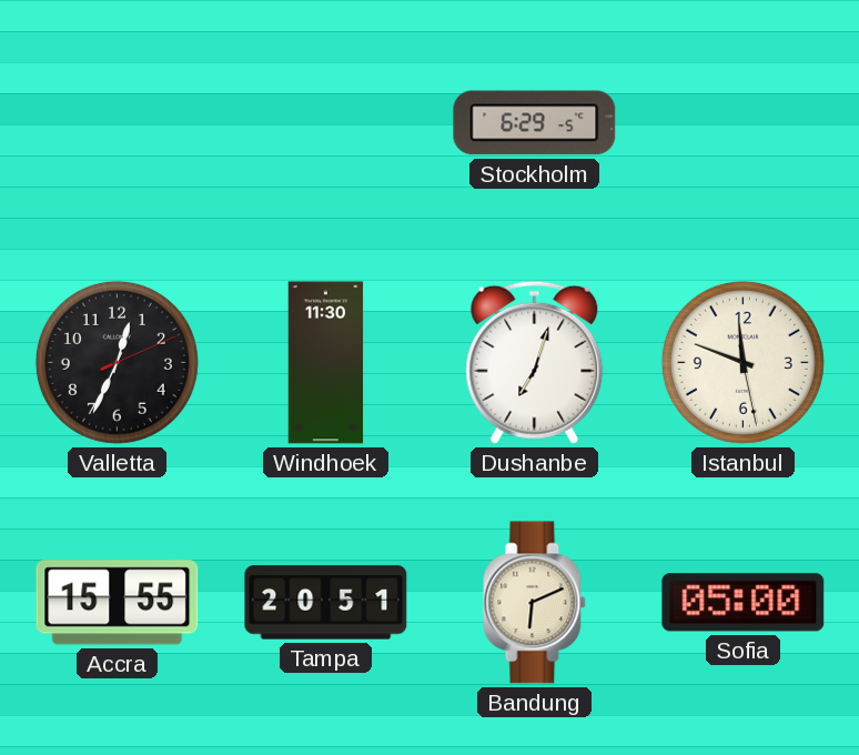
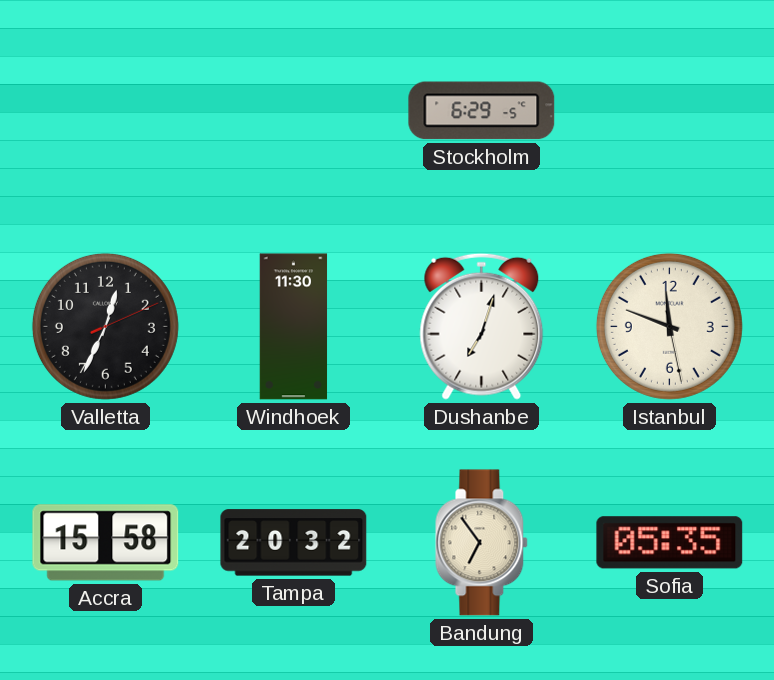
Accra: 15:55 -> 15:58 (106, 543)
Tampa: 20:51 -> 20:32 (294, 543)
Bandung: 6:11 -> 6:54 (482, 543)
Sofia: 05:00 -> 05:35 (670, 543)
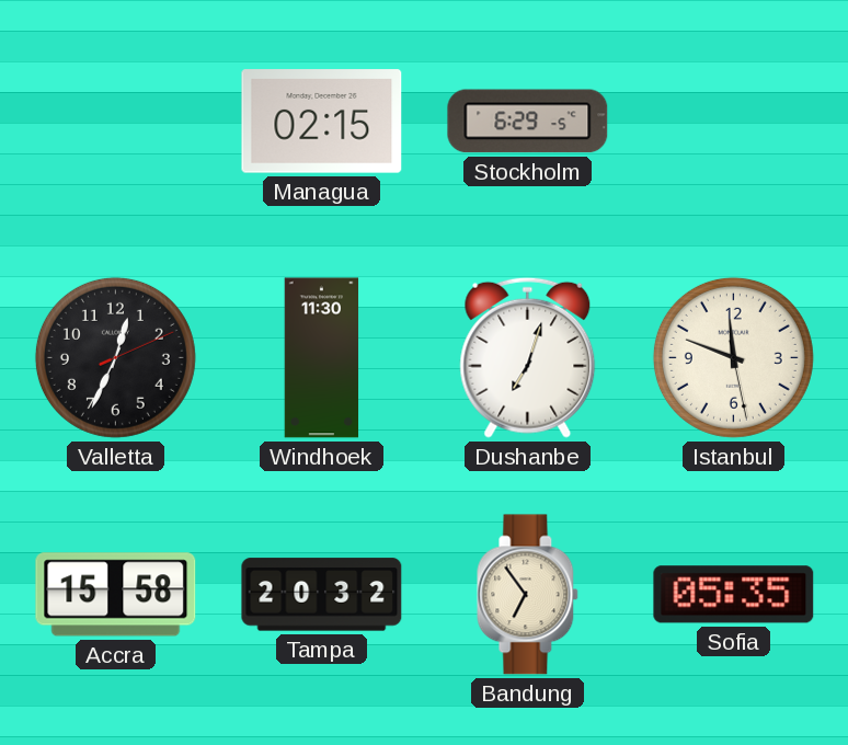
Managua: none -> 02:15 (322, 122)
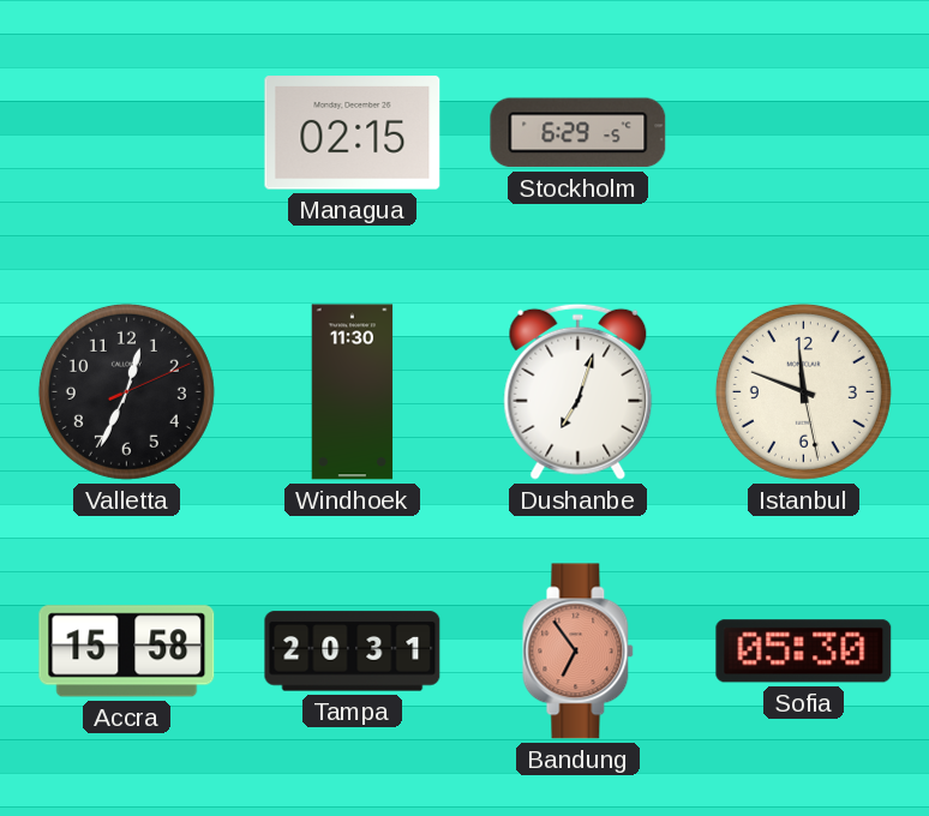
Tampa: 20:32 -> 20:31 (353, 652)
Bandung dial: cream -> salmon (579, 652)
Sofia: 05:35 -> 05:30 (804, 652)
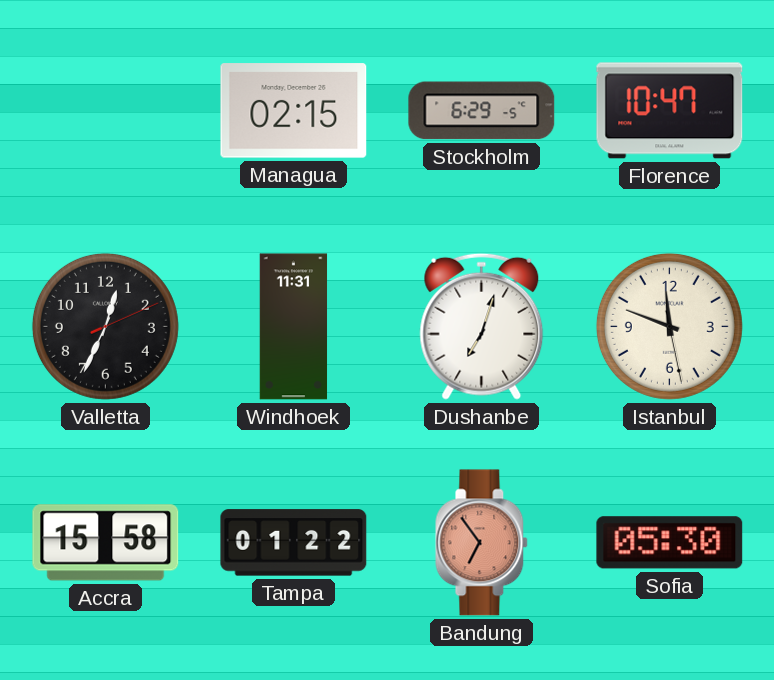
Florence: none -> 10:47 (670, 111)
Windhoek: 11:30 -> 11:31 (294, 327)
Tampa: 20:31 -> 01:22 (294, 543)
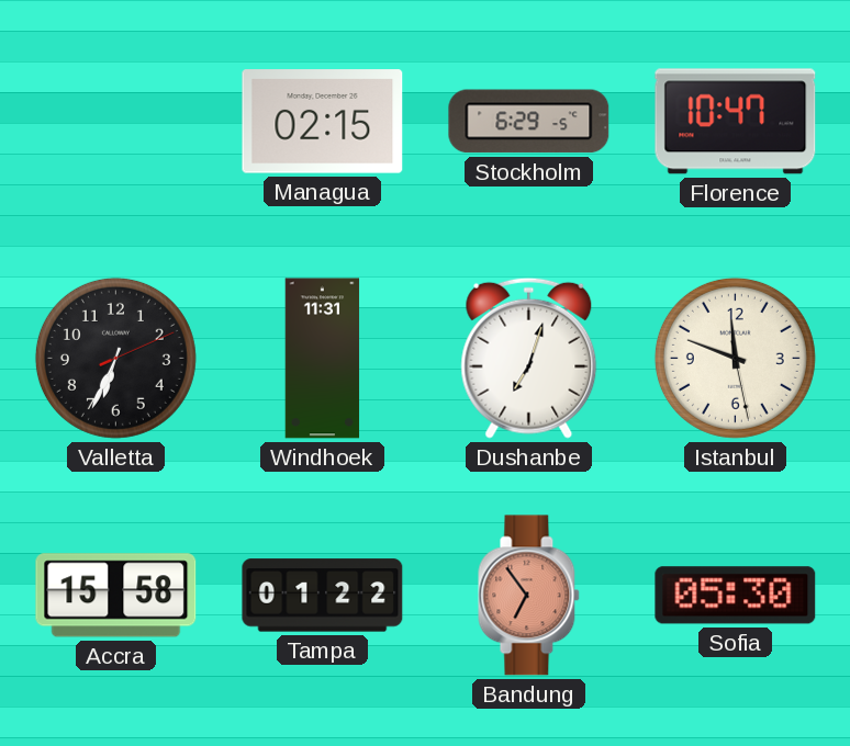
Valletta: 12:34 -> 6:34 (115, 358)
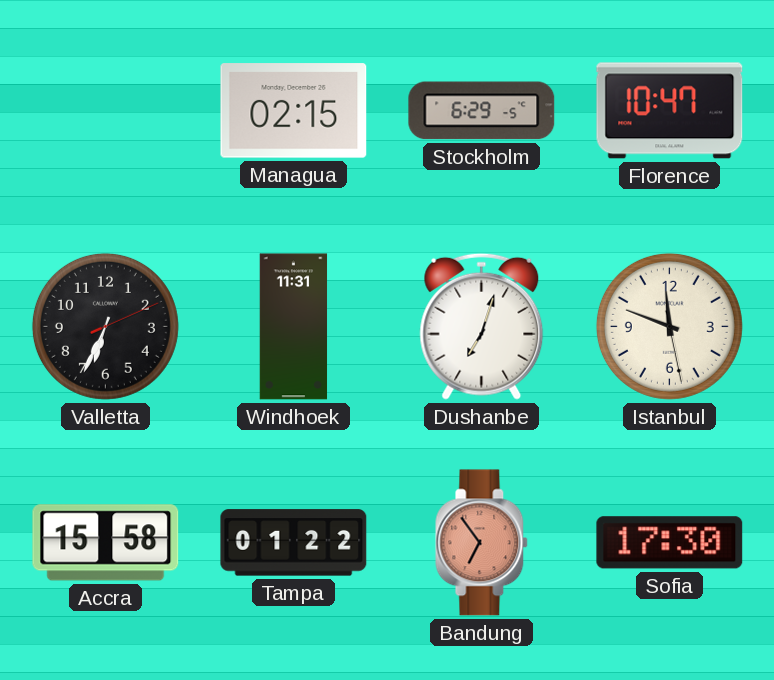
Sofia: 05:30 -> 17:30 (670, 543)
